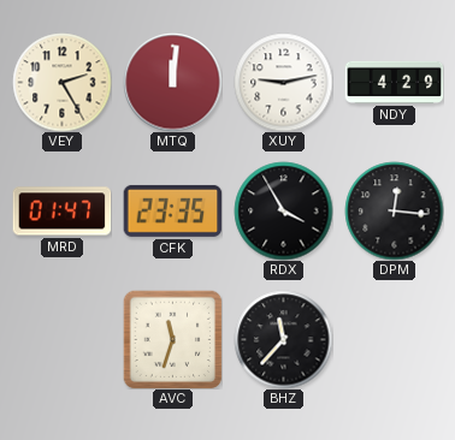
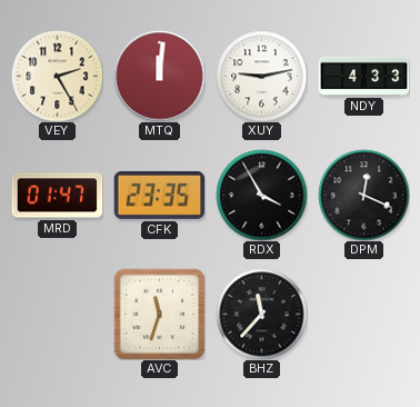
NDY: 4:29 -> 4:33 (363, 76)
DPM: 12:16 -> 12:19 (363, 195)
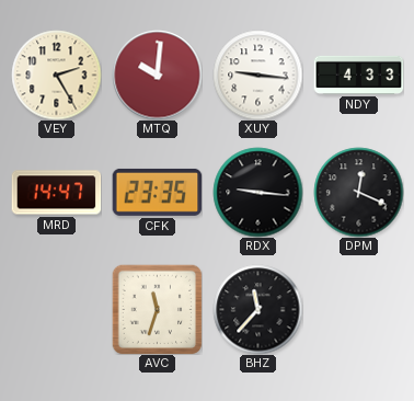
MTQ: 12:01 -> 10:01 (157, 75)
XUY: 9:13 -> 9:16 (257, 75)
MRD: 01:47 -> 14:47 (56, 193)
RDX: 3:55 -> 9:16 (257, 192)
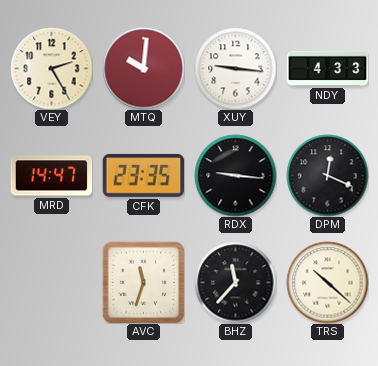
TRS: none -> 10:22 (327, 282)
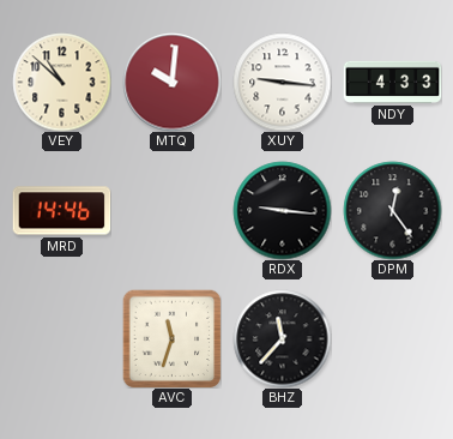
VEY: 2:25 -> 10:52 (61, 82)
MRD: 14:47 -> 14:46 (61, 211)
CFK: 23:35 -> none (143, 175)
DPM: 12:19 -> 12:24 (392, 210)
TRS: 10:22 -> none (327, 282)
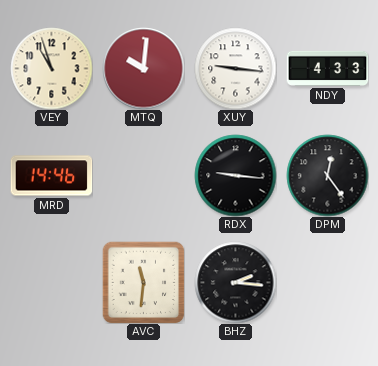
VEY: 10:52 -> 10:57 (51, 68)
AVC: 11:33 -> 11:31 (143, 282)
BHZ: 11:37 -> 2:16 (235, 282)
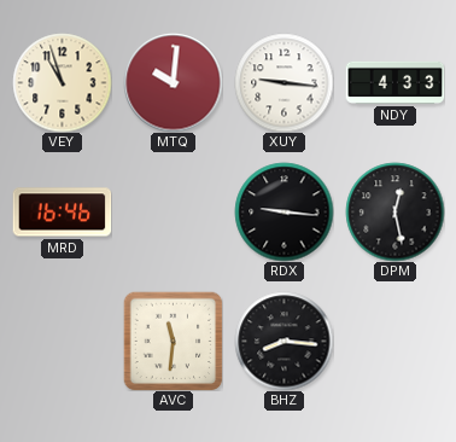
MRD: 14:46 -> 16:46 (62, 213)
DPM: 12:24 -> 12:28 (394, 211)
BHZ: 2:16 -> 8:16 (283, 341)
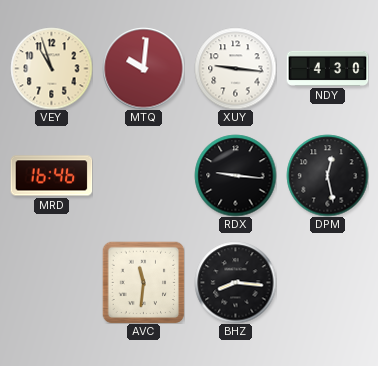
NDY: 4:33 -> 4:30 (327, 68)
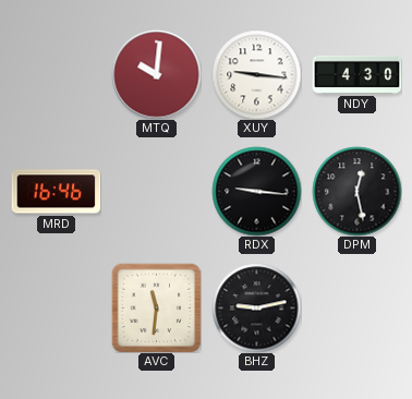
VEY: 10:57 -> none (51, 68)
BHZ: 8:16 -> 9:13 (256, 307)
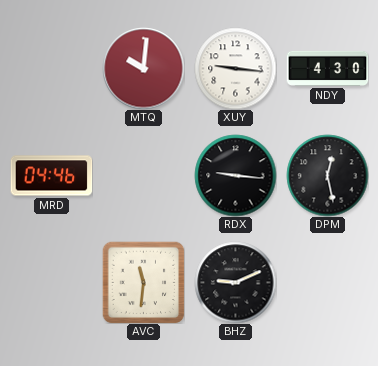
MRD: 16:46 -> 04:46 (51, 176)
BHZ: 9:13 -> 9:11 (235, 282)
